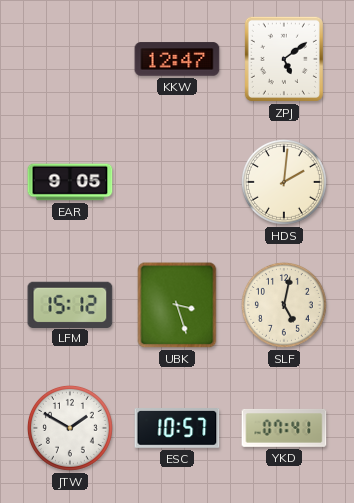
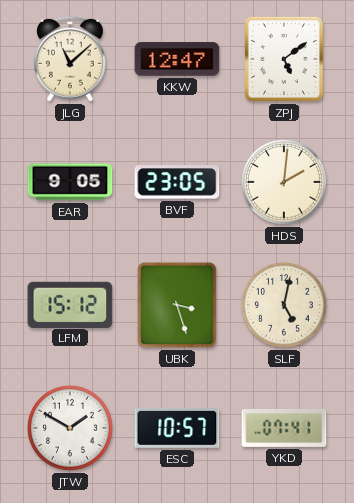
JLG: none -> 11:08 (70, 59)
BVF: none -> 23:05 (177, 182)
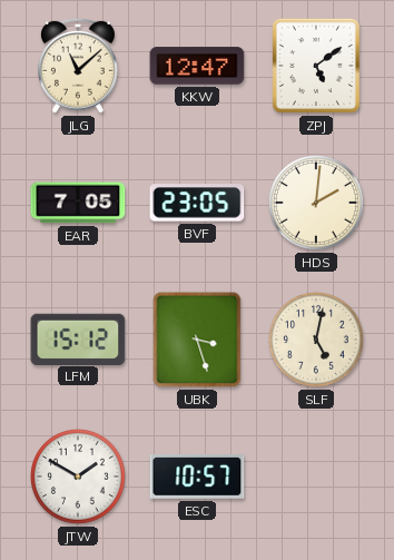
EAR: 9:05 -> 7:05 (78, 203)
YKD: 07:41 -> none (284, 428)
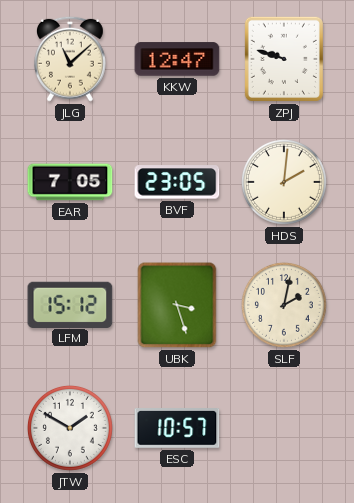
ZPJ: 5:09 -> 9:48 (284, 59)
SLF: 5:02 -> 2:02 (284, 305)
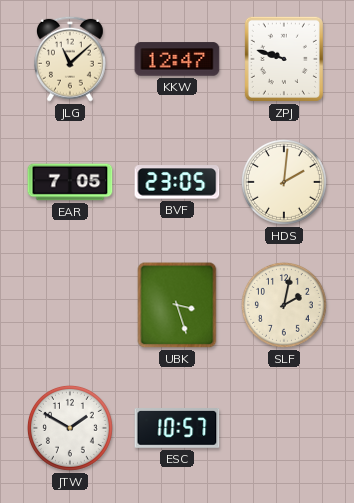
LFM: 15:12 -> none (70, 304)
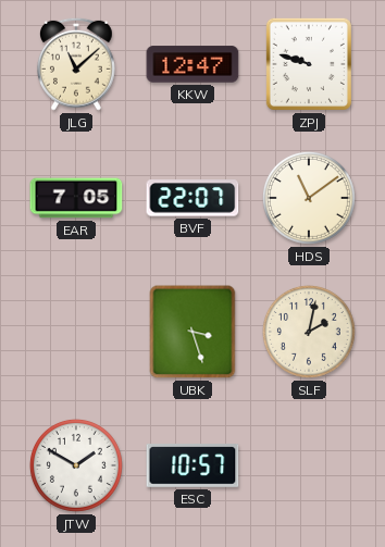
BVF: 23:05 -> 22:07 (192, 198)
HDS: 2:01 -> 11:09 (309, 198)
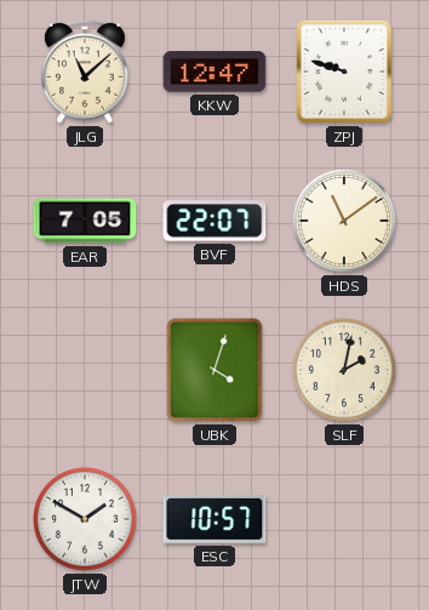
UBK: 3:27 -> 4:03 (215, 370)
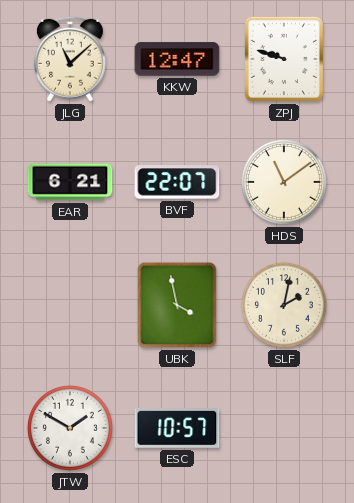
EAR: 7:05 -> 6:21 (70, 182)
UBK: 4:03 -> 3:58 (177, 305)
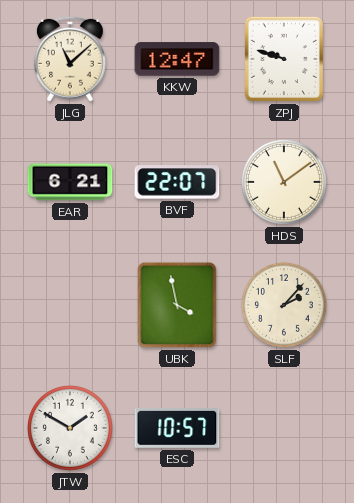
SLF: 2:02 -> 2:07 (284, 305)
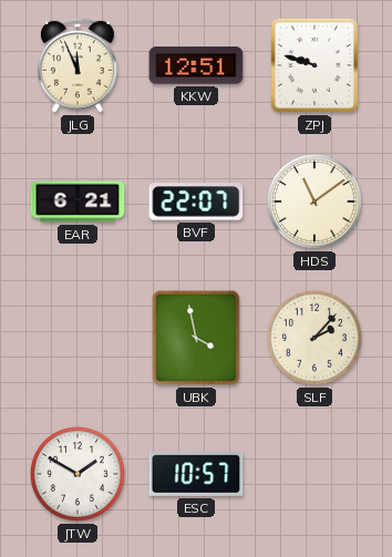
JLG: 11:08 -> 11:56 (78, 65)
KKW: 12:47 -> 12:51 (196, 65)
